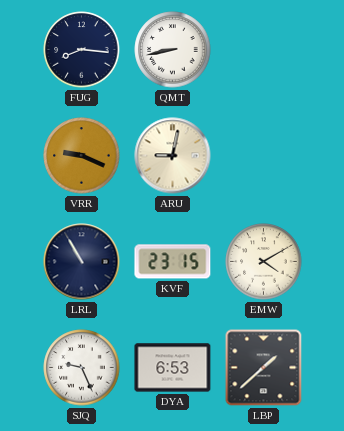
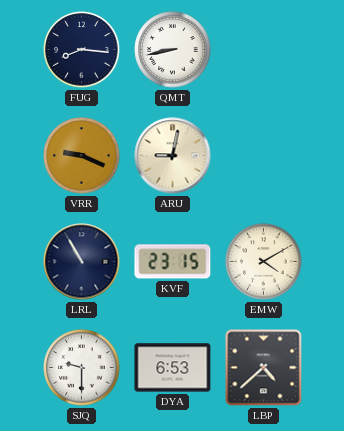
SJQ: 9:26 -> 9:30 (82, 368)
LBP: 1:38 -> 4:38 (264, 368)
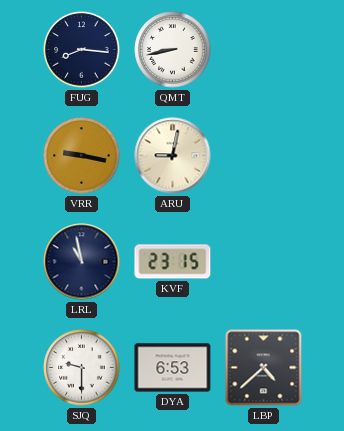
VRR: 9:19 -> 9:17 (82, 156)
LRL: 10:55 -> 10:58 (82, 262)
EMW: 4:10 -> none (264, 262)
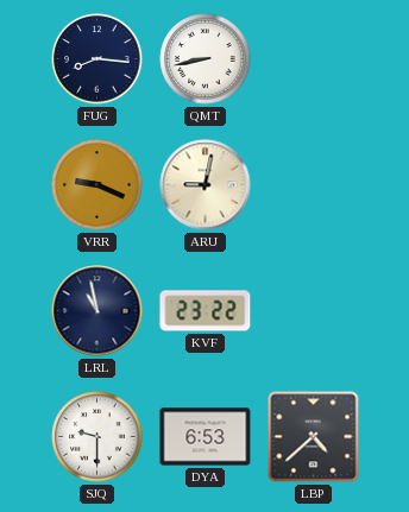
VRR: 9:17 -> 9:19 (97, 185)
KVF: 23:15 -> 23:22 (206, 311)
